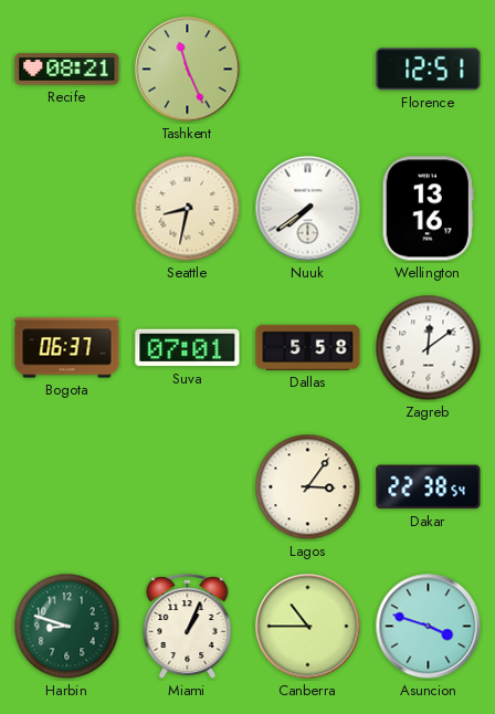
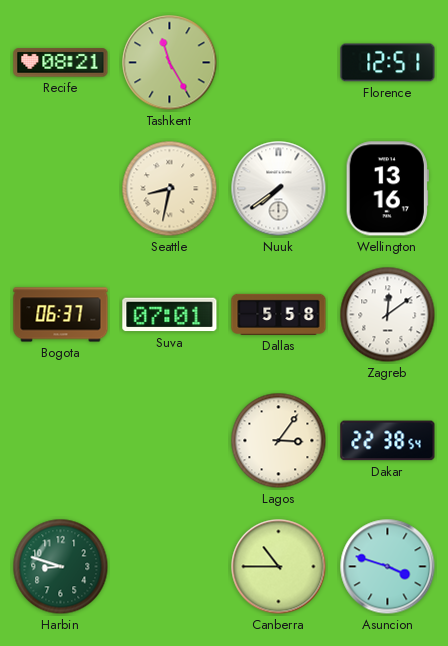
Tashkent: 11:26 -> 11:25 (170, 63)
Miami: 1:04 -> none (188, 627)
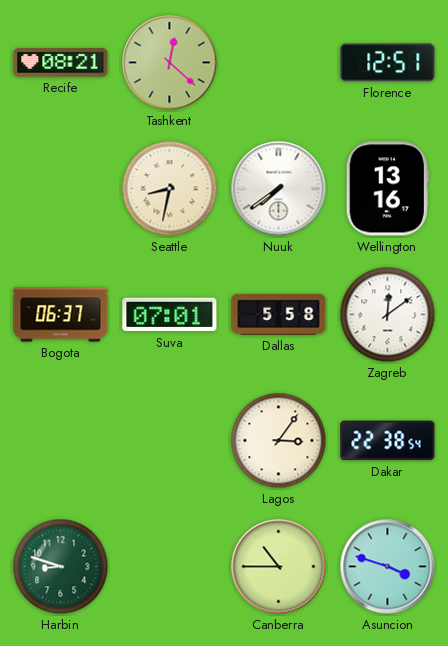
Tashkent: 11:25 -> 12:22 (170, 63)
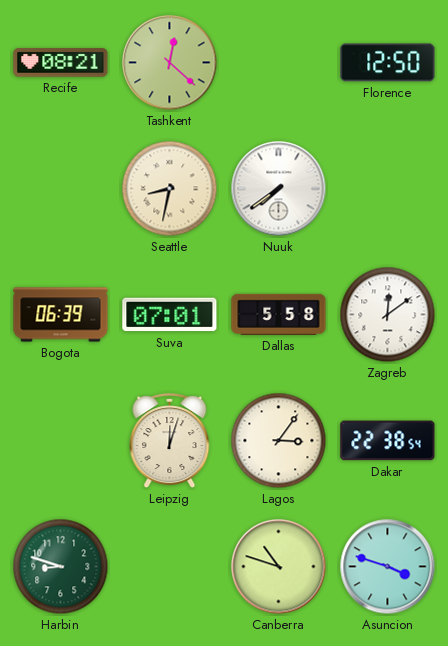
Florence: 12:51 -> 12:50 (388, 63)
Wellington: 13:16 -> none (387, 189)
Bogota: 06:37 -> 06:39 (61, 315)
Leipzig: none -> 12:03 (170, 441)
Canberra: 10:45 -> 10:48 (279, 567)
